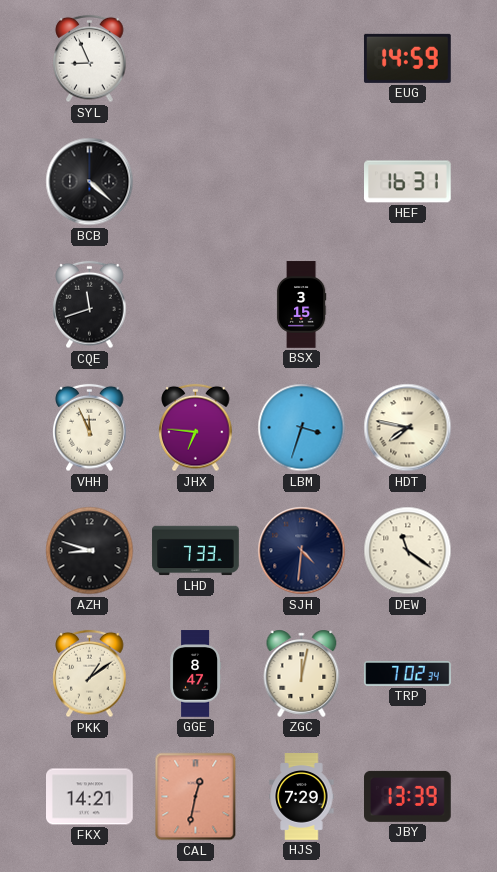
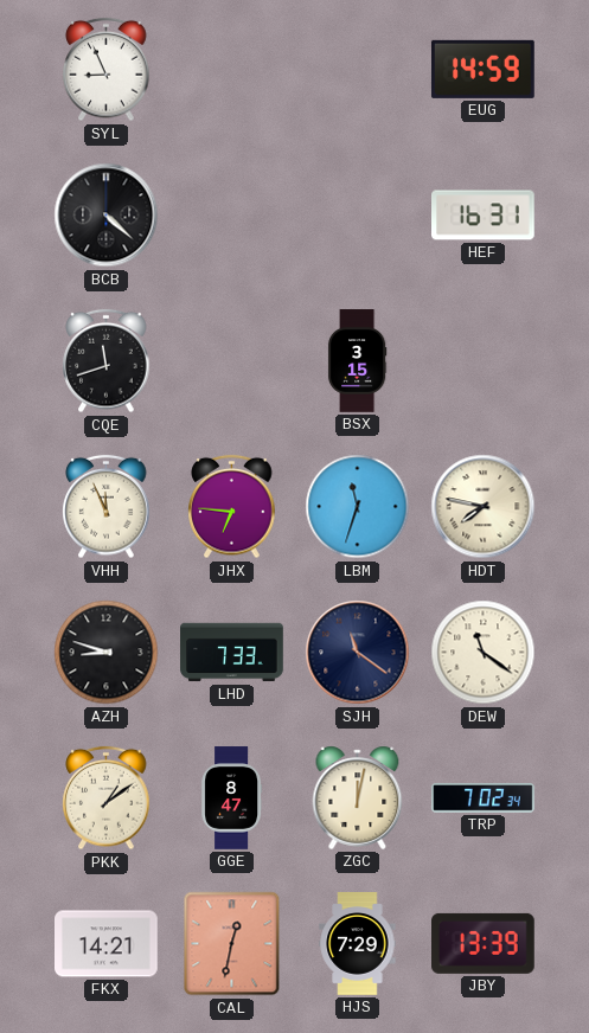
LBM: 3:33 -> 11:33 (358, 507)
SJH: 4:31 -> 11:21 (358, 653)
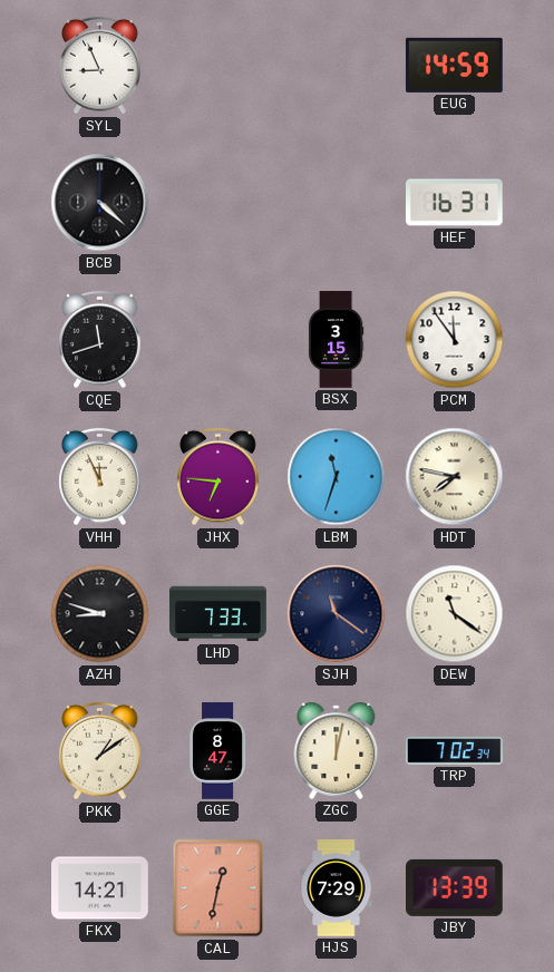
PCM: none -> 11:54 (455, 340)
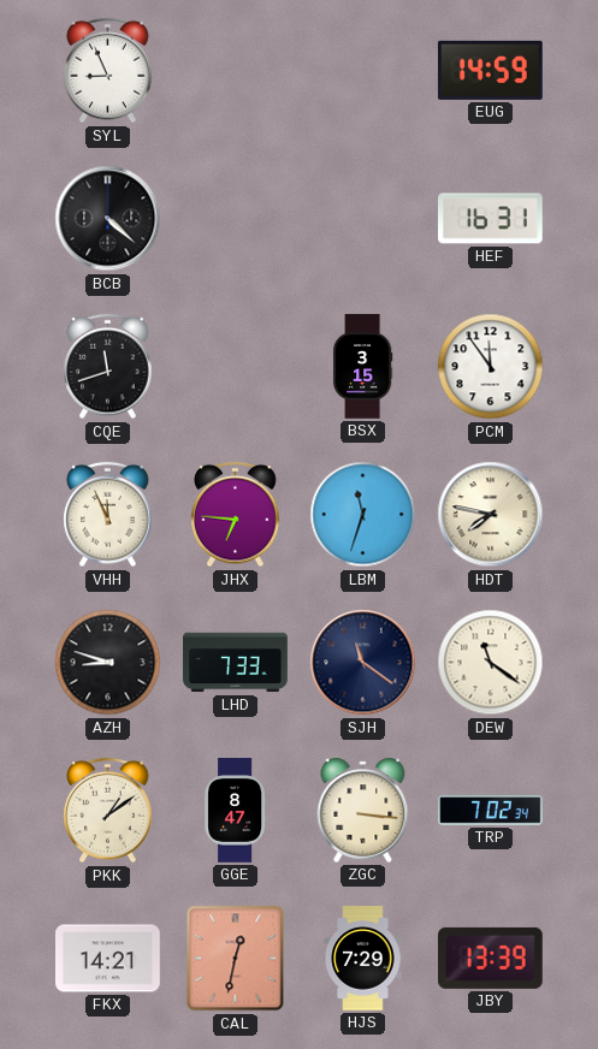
ZGC: 12:02 -> 3:16 (363, 810)
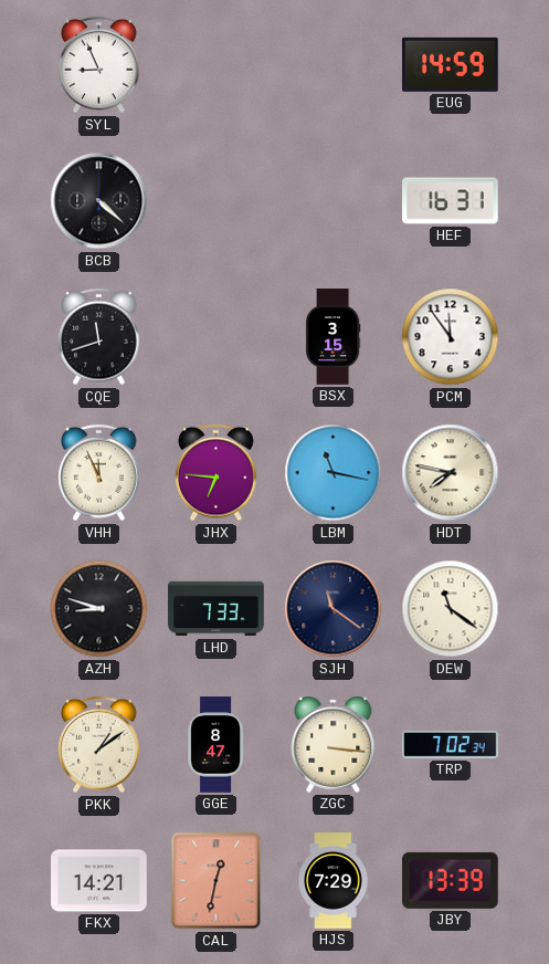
LBM: 11:33 -> 11:17 (334, 473)
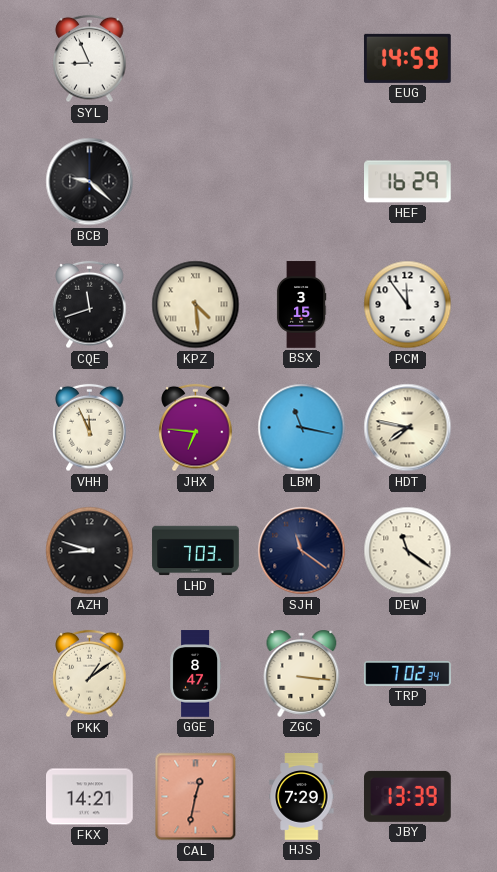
BCB: 4:22 -> 9:22 (90, 182)
HEF: 16:31 -> 16:29 (408, 182)
KPZ: none -> 4:29 (196, 305)
LHD: 7:33 -> 7:03 (196, 551)
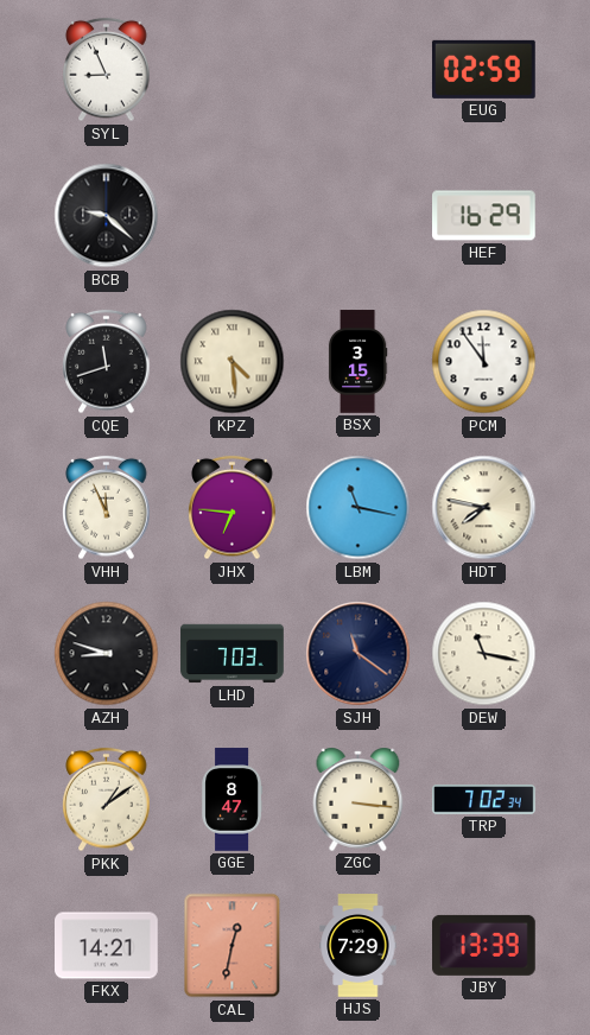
EUG: 14:59 -> 02:59 (483, 69)
DEW: 11:21 -> 11:17 (484, 654)
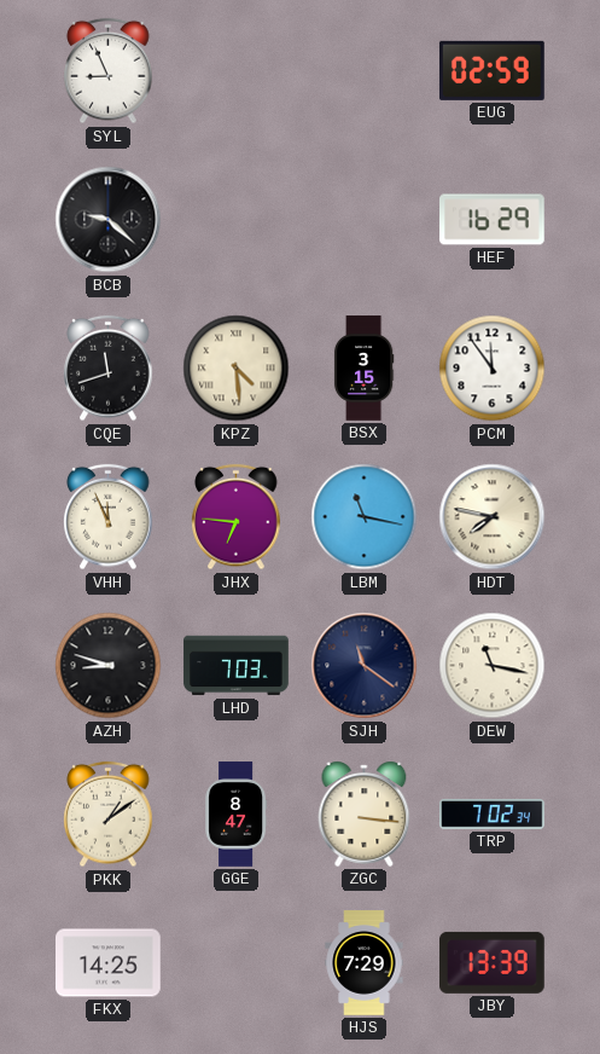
FKX: 14:21 -> 14:25 (109, 963)
CAL: 12:32 -> none (233, 946)
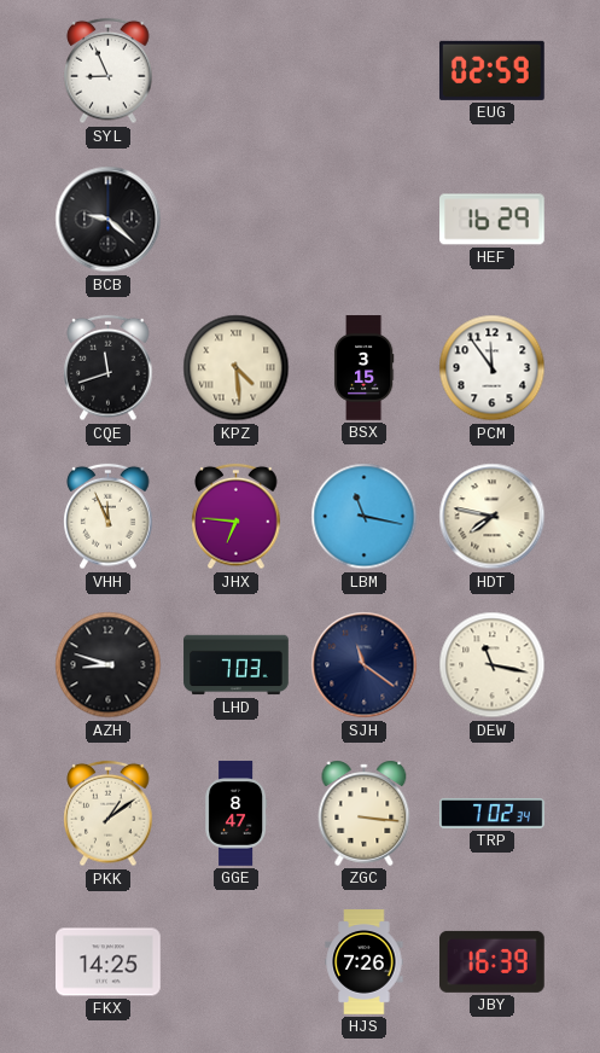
HJS: 7:29 -> 7:26 (365, 962)
JBY: 13:39 -> 16:39 (493, 961)
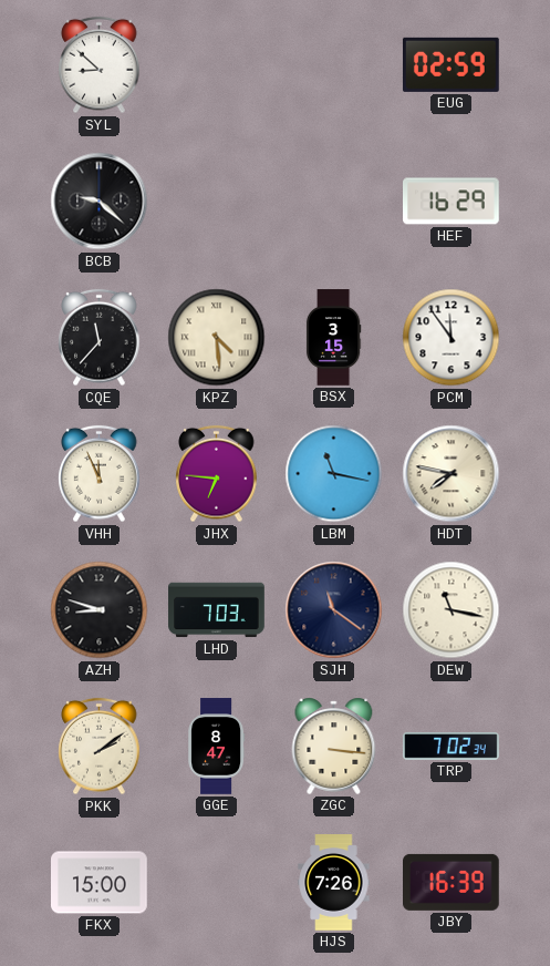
SYL: 8:56 -> 8:52 (100, 65)
CQE: 11:42 -> 11:37 (100, 338)
PKK: 1:09 -> 2:09 (100, 747)
FKX: 14:25 -> 15:00 (100, 883)
